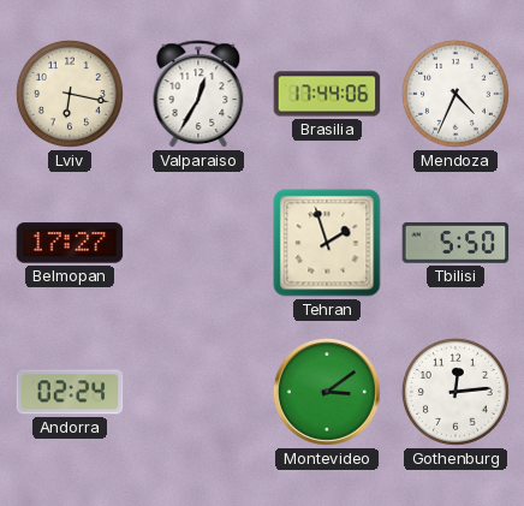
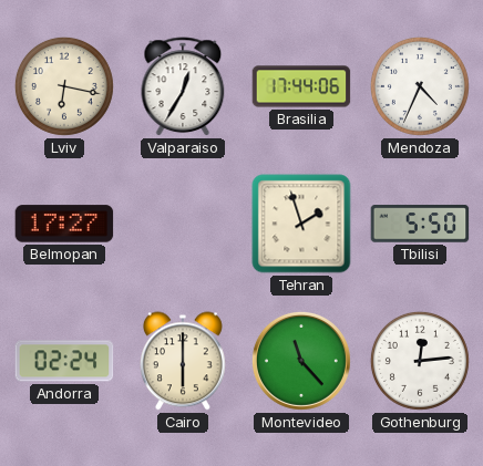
Cairo: none -> 6:00 (183, 361)
Montevideo: 3:09 -> 11:23 (301, 361)
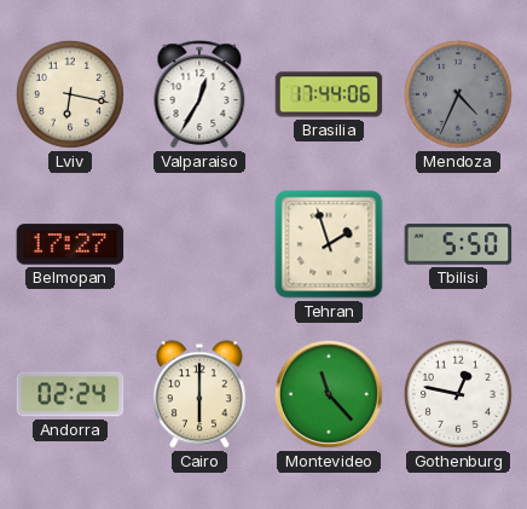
Mendoza dial: white -> grey (458, 94)
Gothenburg: 12:14 -> 12:47 (458, 394)
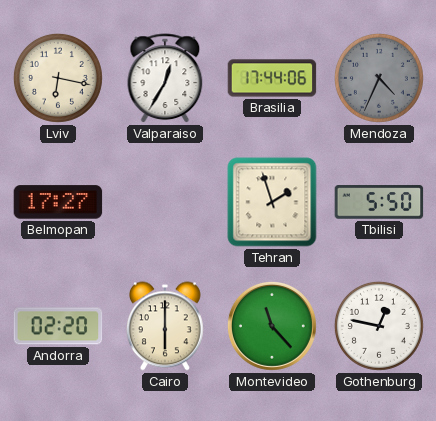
Andorra: 02:24 -> 02:20 (58, 326)
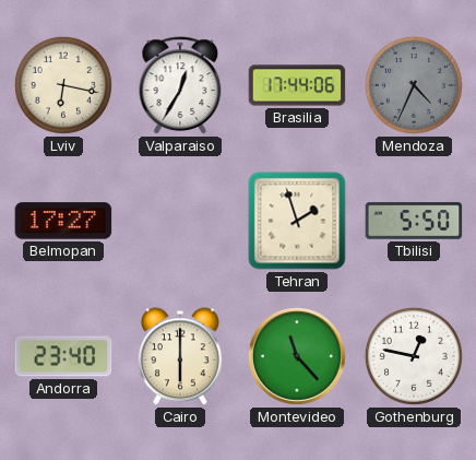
Andorra: 02:20 -> 23:40 (63, 356)
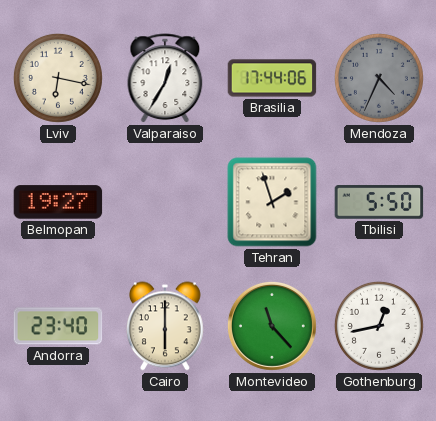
Belmopan: 17:27 -> 19:27 (58, 202)
Gothenburg: 12:47 -> 12:43 (379, 326)
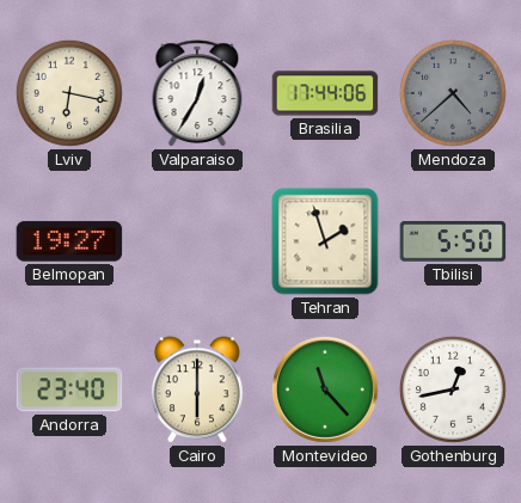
Mendoza: 4:34 -> 4:38 (453, 93)
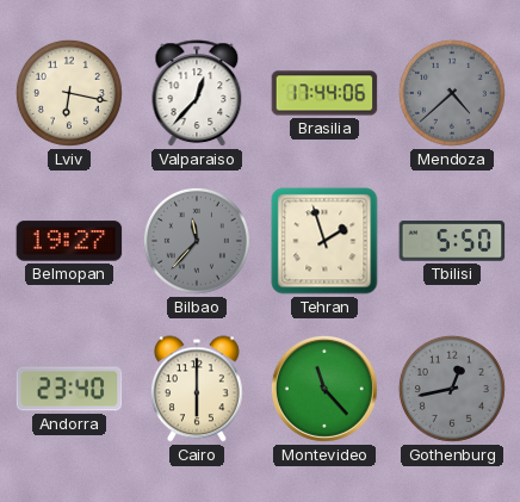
Valparaiso: 12:35 -> 12:37 (197, 93)
Bilbao: none -> 11:37 (197, 241)
Gothenburg dial: white -> grey (452, 389)
